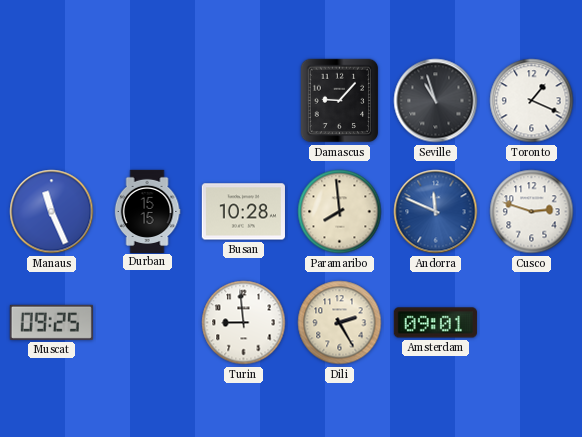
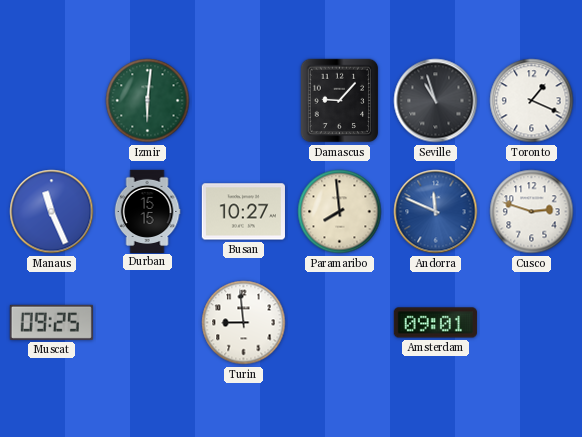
Izmir: none -> 6:01 (148, 101)
Busan: 10:28 -> 10:27 (243, 212)
Dili: 2:25 -> none (340, 323)
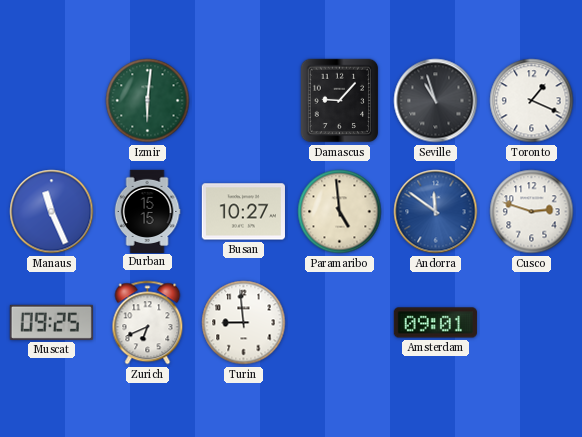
Paramaribo: 7:59 -> 4:59 (340, 212)
Andorra: 11:49 -> 11:51 (436, 212)
Zurich: none -> 6:41 (148, 323)
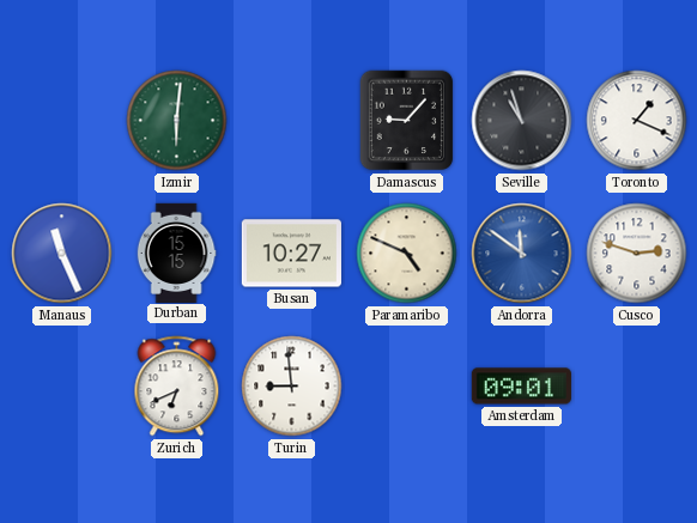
Paramaribo: 4:59 -> 4:49 (407, 254)
Muscat: 09:25 -> none (51, 322)
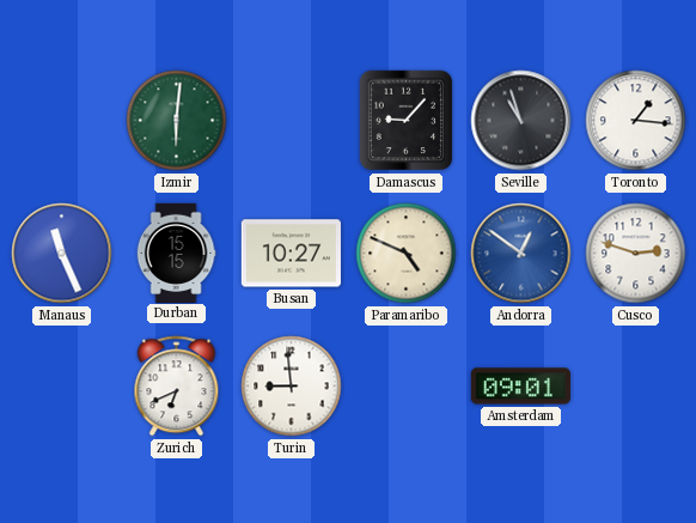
Toronto: 1:19 -> 1:16 (636, 121)
Andorra: 11:51 -> 12:51 (521, 254)
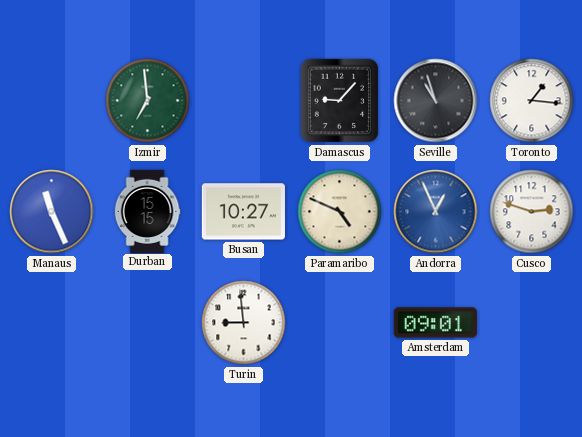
Izmir: 6:01 -> 6:59 (148, 101)
Andorra: 12:51 -> 12:56 (436, 212)
Zurich: 6:41 -> none (177, 387)
